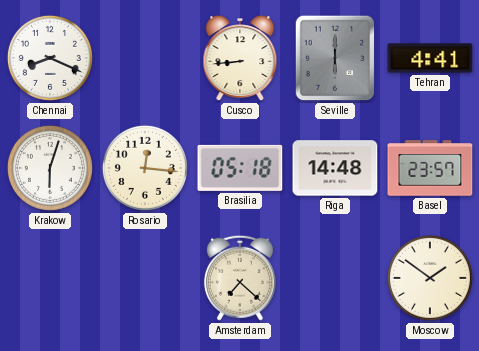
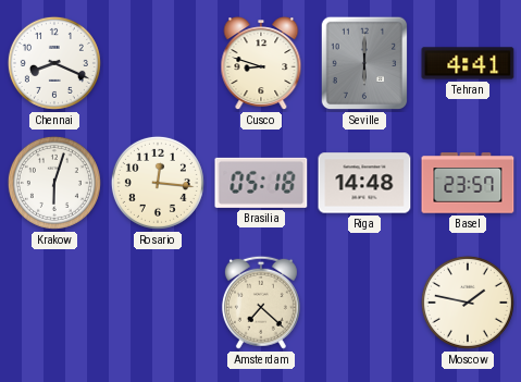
Cusco: 8:44 -> 8:48 (261, 64)
Moscow: 1:51 -> 1:47 (468, 303)
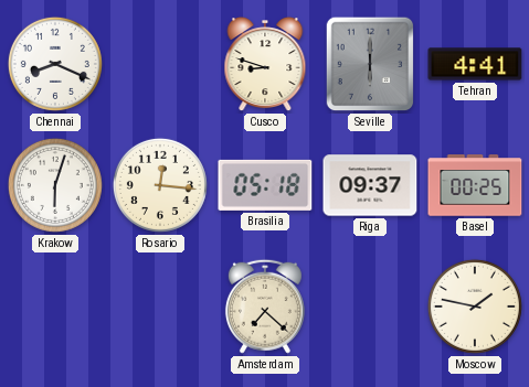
Riga: 14:48 -> 09:37 (370, 185)
Basel: 23:57 -> 00:25 (475, 185)
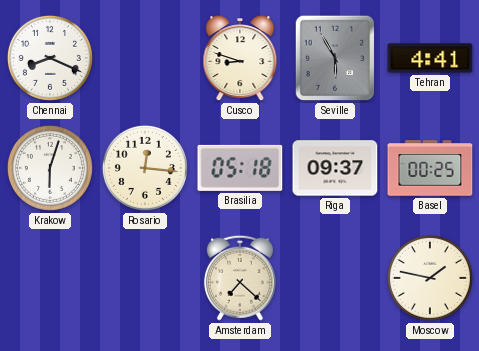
Seville: 6:00 -> 5:55 (335, 58)
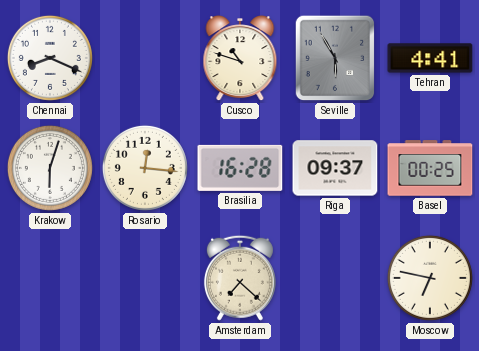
Cusco: 8:48 -> 10:48 (240, 59)
Brasilia: 05:18 -> 16:28 (240, 168)
Moscow: 1:47 -> 6:47 (430, 278)
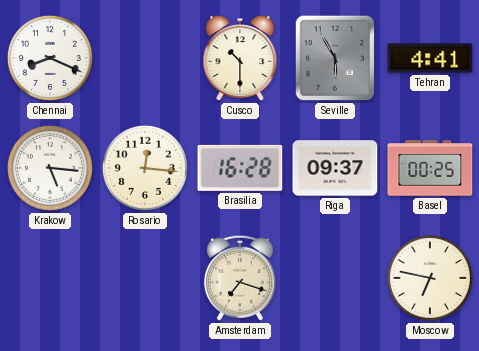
Cusco: 10:48 -> 10:30 (240, 59)
Krakow: 6:03 -> 5:16 (50, 168)
Amsterdam: 7:22 -> 7:18 (240, 278)
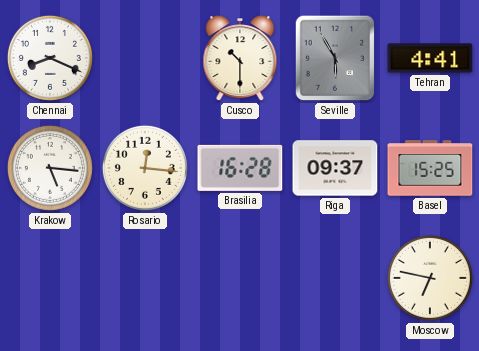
Basel: 00:25 -> 15:25 (430, 168)
Amsterdam: 7:18 -> none (240, 278)
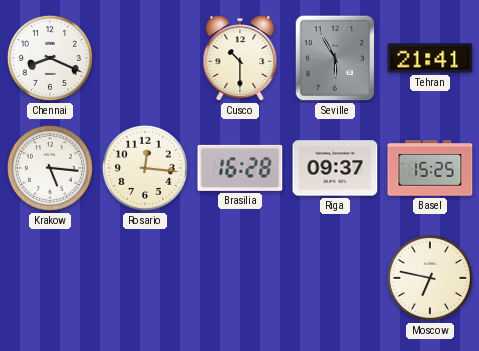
Tehran: 4:41 -> 21:41 (430, 58)
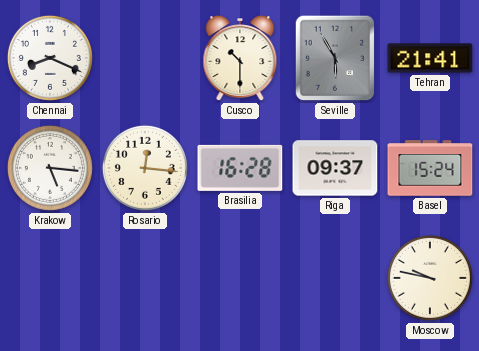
Basel: 15:25 -> 15:24 (430, 168)
Moscow: 6:47 -> 9:47 (430, 278)
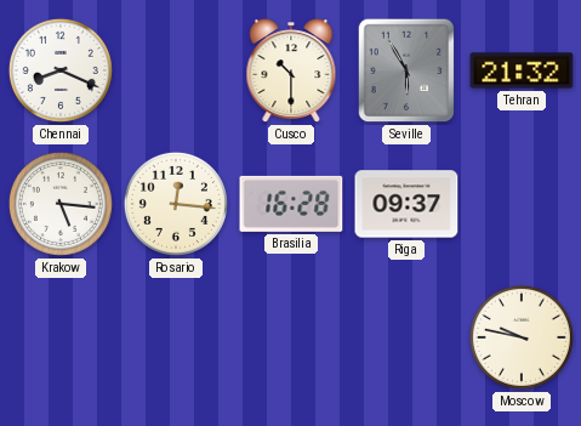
Tehran: 21:41 -> 21:32 (522, 70)
Basel: 15:24 -> none (430, 168)
